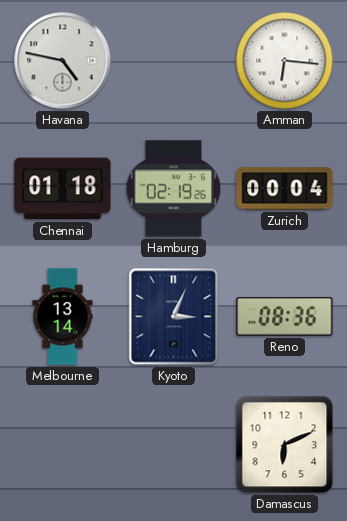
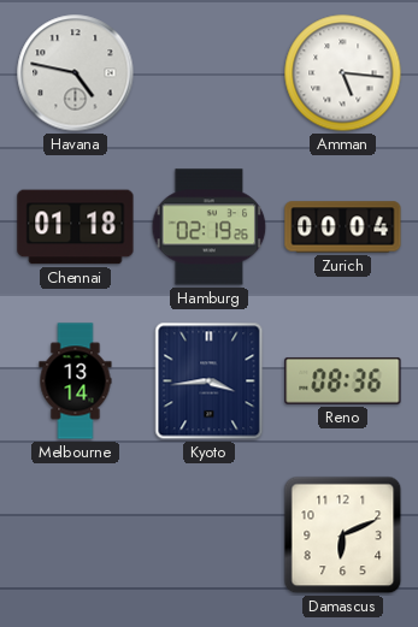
Amman: 6:16 -> 5:16 (343, 73)
Kyoto: 3:04 -> 3:44 (210, 381)
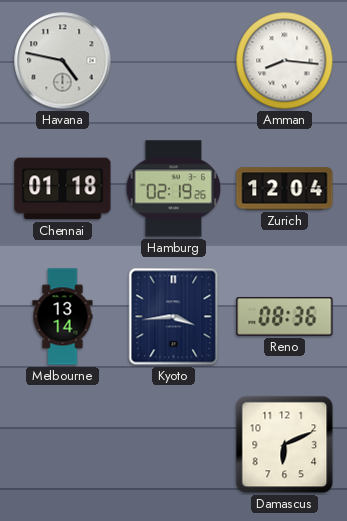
Amman: 5:16 -> 8:16 (285, 61)
Zurich: 00:04 -> 12:04 (285, 189)
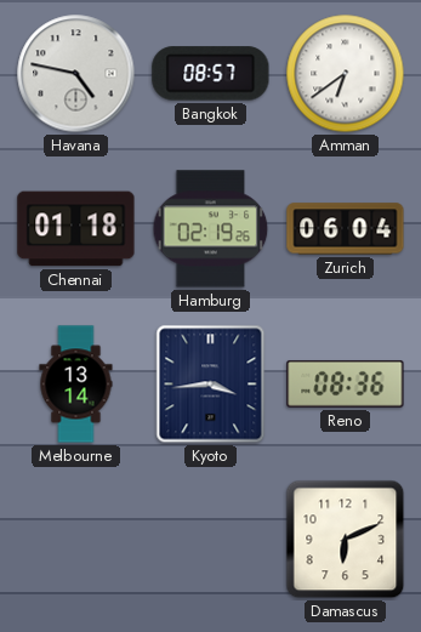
Bangkok: none -> 08:57 (211, 74)
Amman: 8:16 -> 6:39 (346, 74)
Zurich: 12:04 -> 06:04 (346, 229)
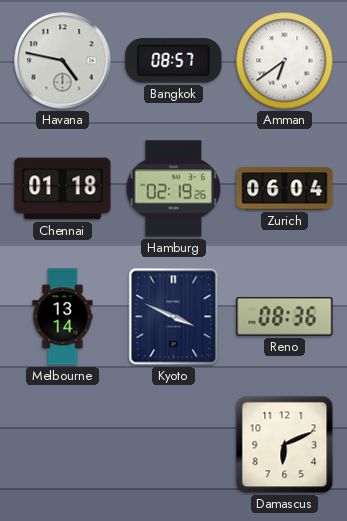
Kyoto: 3:44 -> 3:49 (174, 317)
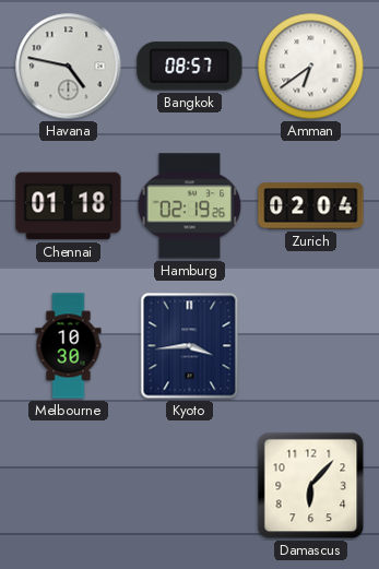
Zurich: 06:04 -> 02:04 (311, 206)
Melbourne: 13:14 -> 10:30 (69, 346)
Kyoto: 3:49 -> 3:44 (190, 346)
Reno: 08:36 -> none (285, 316)
Damascus: 6:11 -> 6:07 (311, 486)
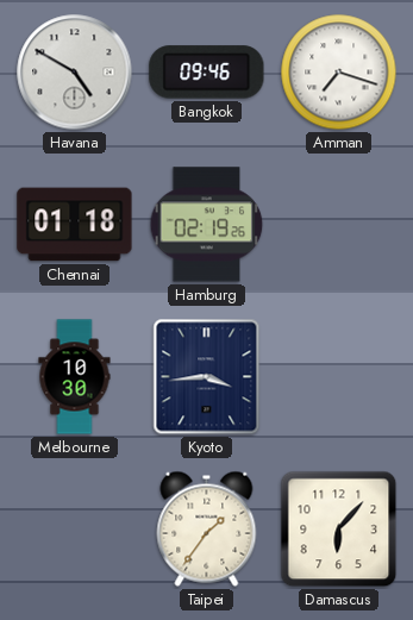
Havana: 4:47 -> 4:50 (75, 73)
Bangkok: 08:57 -> 09:46 (207, 73)
Amman: 6:39 -> 7:18 (339, 73)
Zurich: 02:04 -> none (311, 206)
Taipei: none -> 1:36 (207, 528)
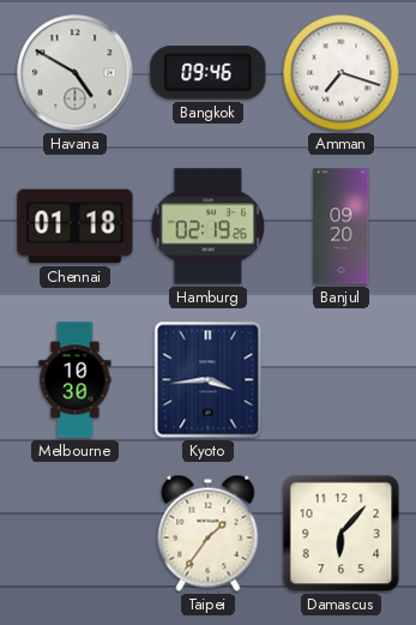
Banjul: none -> 09:20 (342, 227)
